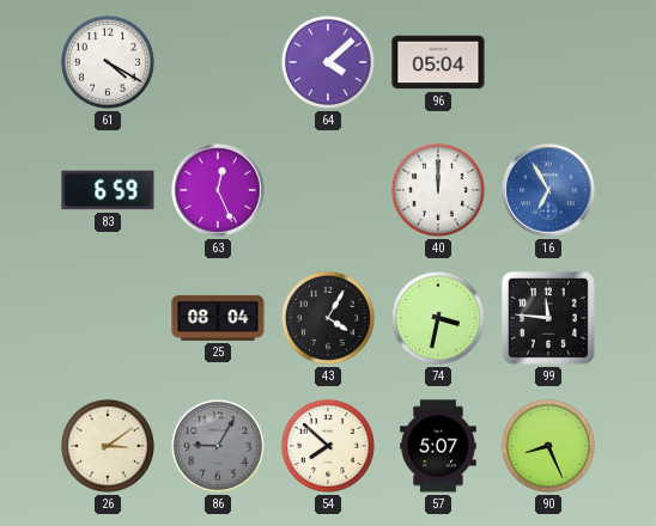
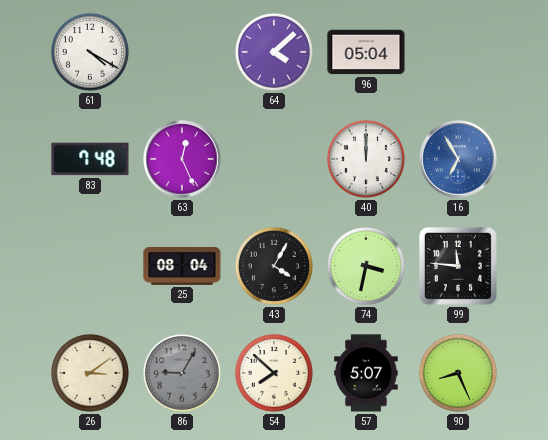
83: 6:59 -> 7:48 (90, 159)
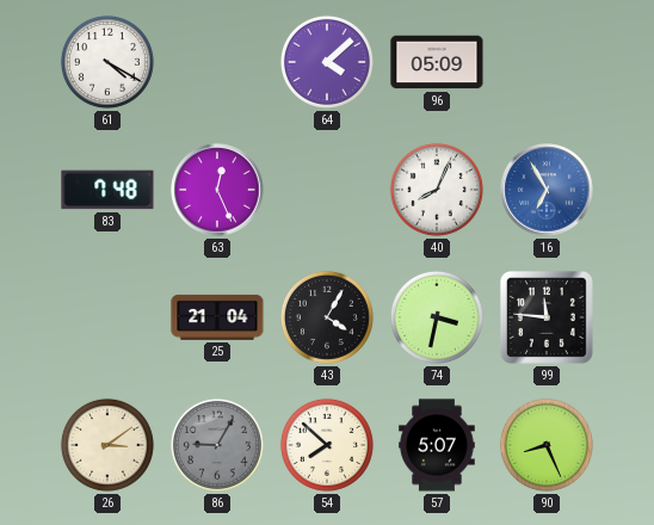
96: 05:04 -> 05:09 (437, 62)
40: 12:00 -> 8:04 (437, 190)
25: 08:04 -> 21:04 (217, 317)
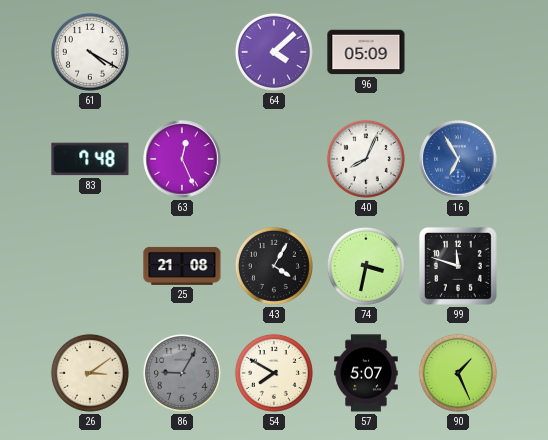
25: 21:04 -> 21:08 (182, 266)
99: 11:46 -> 11:48 (458, 266)
54: 7:52 -> 7:50 (274, 373)
90: 8:26 -> 1:26 (458, 373)
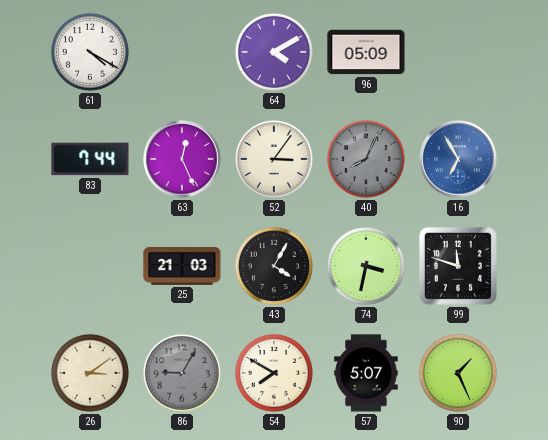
64: 4:08 -> 4:10 (274, 52)
83: 7:48 -> 7:44 (90, 159)
52: none -> 3:06 (274, 159)
40 dial: white -> grey (366, 159)
25: 21:08 -> 21:03 (182, 266)
